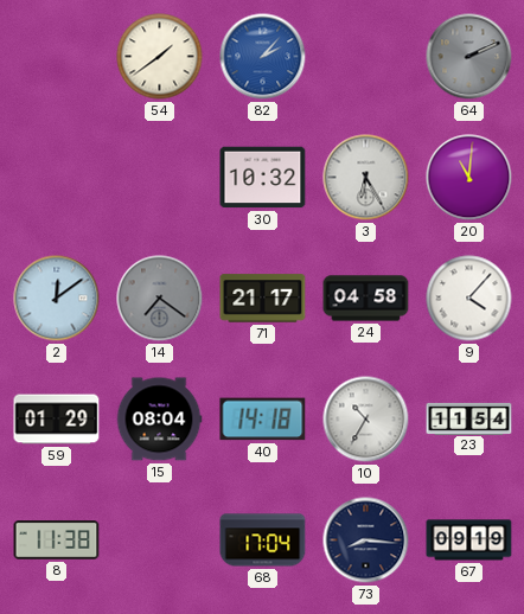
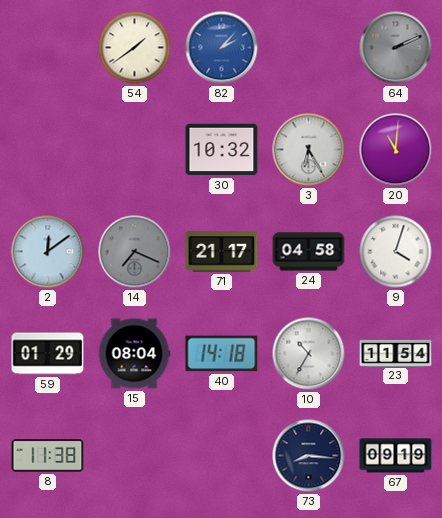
14: 7:21 -> 7:19 (135, 252)
9: 4:07 -> 4:03 (396, 252)
68: 17:04 -> none (263, 541)
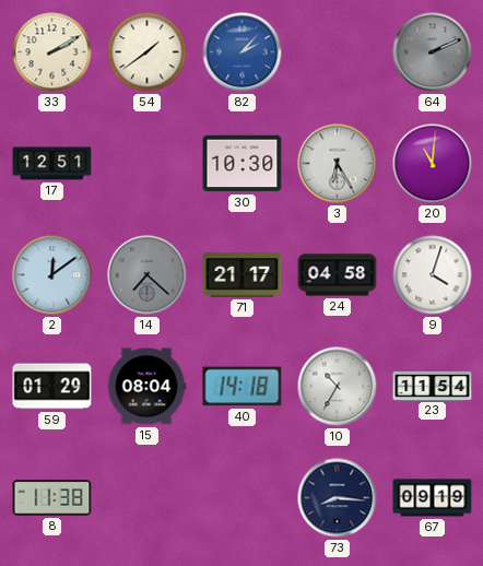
33: none -> 2:10 (52, 52)
17: none -> 12:51 (52, 164)
30: 10:32 -> 10:30 (243, 164)
14: 7:19 -> 7:22 (148, 275)
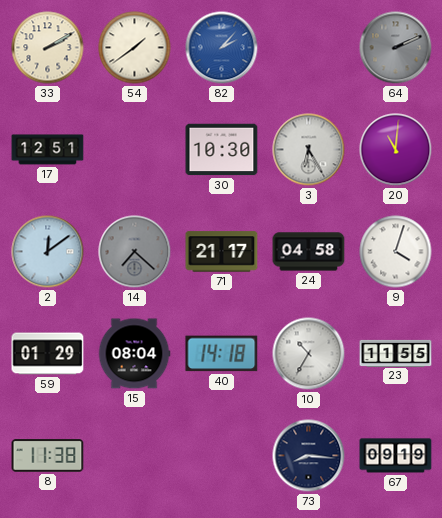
23: 11:54 -> 11:55 (396, 353)
